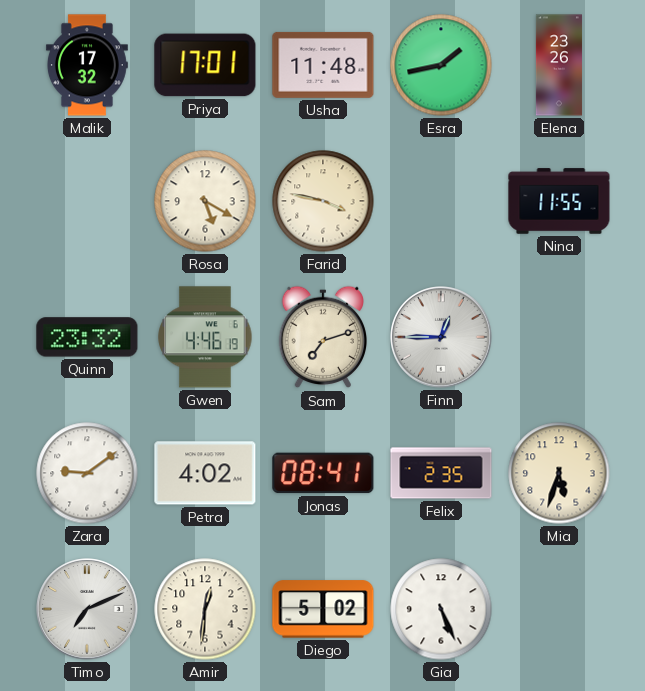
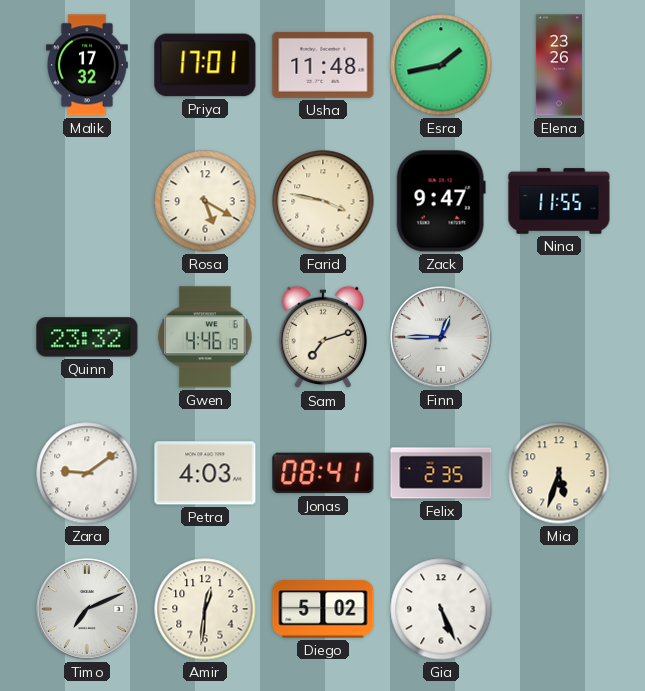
Zack: none -> 9:47 (441, 201)
Petra: 4:02 -> 4:03 (205, 473)
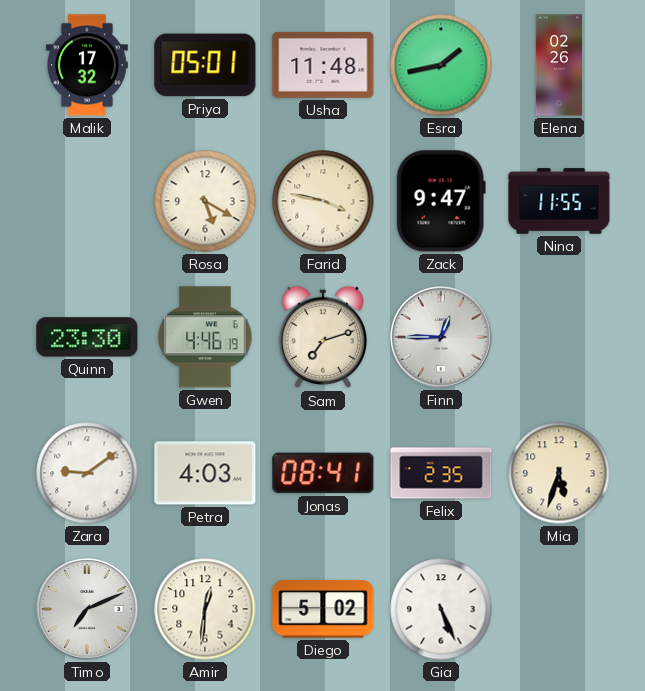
Priya: 17:01 -> 05:01 (205, 65)
Elena: 23:26 -> 02:26 (559, 65)
Quinn: 23:32 -> 23:30 (87, 337)
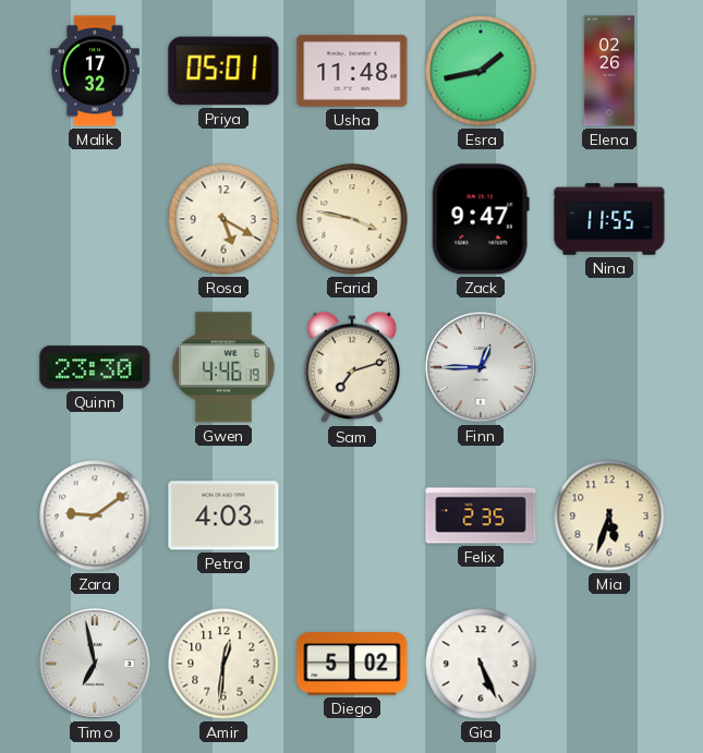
Jonas: 08:41 -> none (323, 473)
Timo: 7:11 -> 6:58 (95, 664)
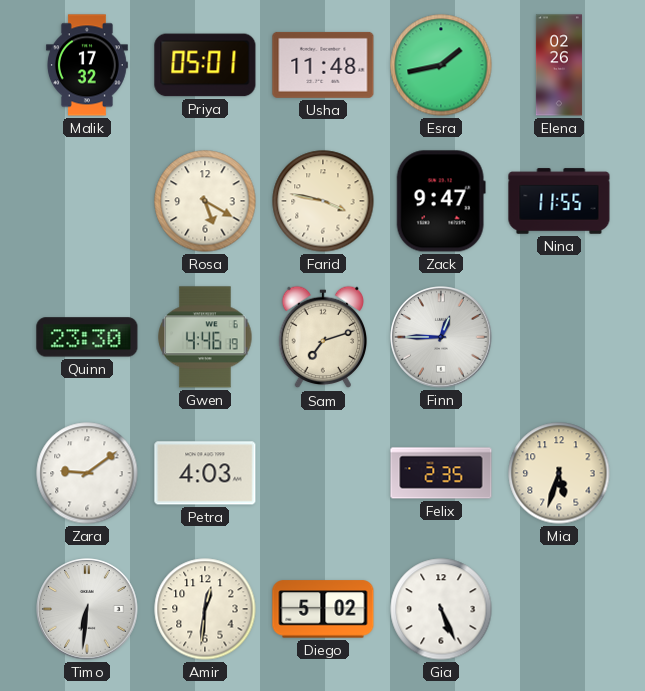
Timo: 6:58 -> 6:31 (87, 609)
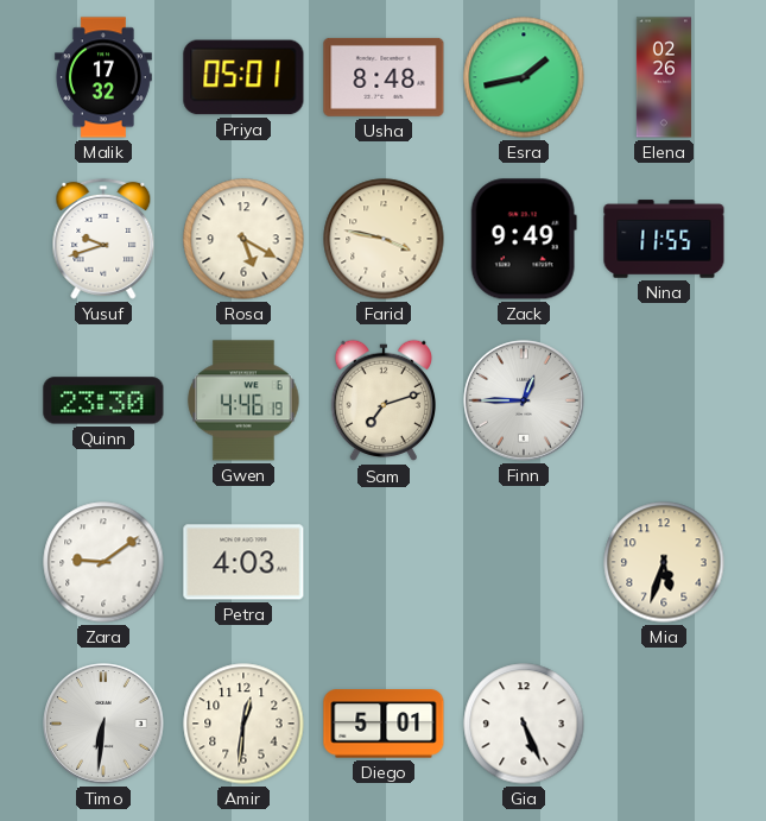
Usha: 11:48 -> 8:48 (384, 77)
Yusuf: none -> 9:42 (103, 239)
Zack: 9:47 -> 9:49 (524, 239)
Felix: 2:35 -> none (441, 473)
Diego: 5:02 -> 5:01 (384, 724)
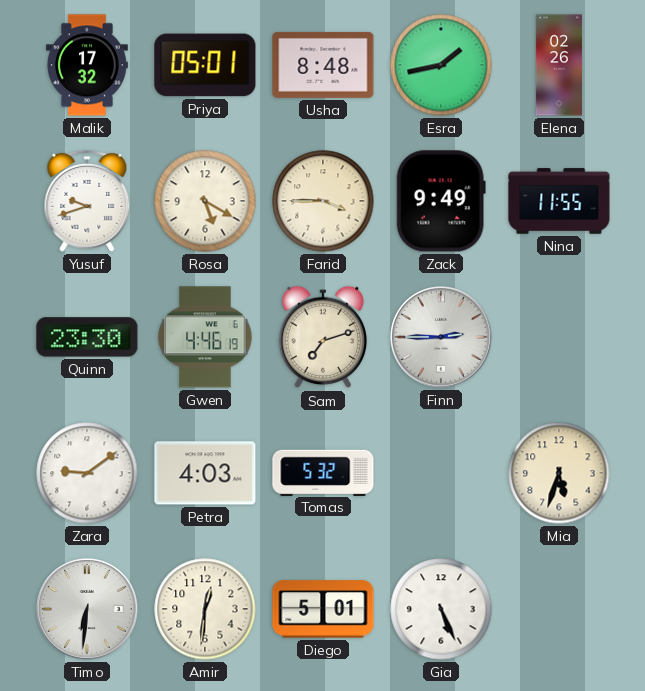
Farid: 3:47 -> 3:45 (323, 201)
Finn: 12:45 -> 2:45 (441, 337)
Tomas: none -> 5:32 (323, 472)
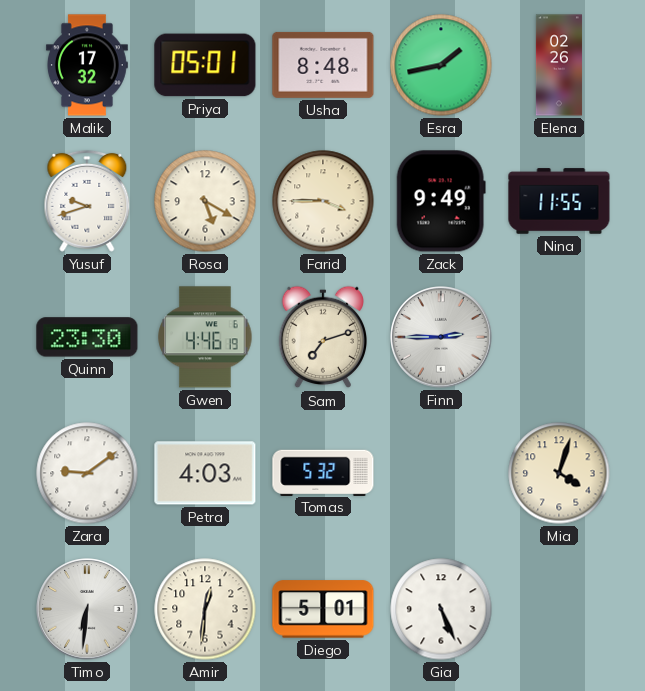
Mia: 5:33 -> 4:03 (559, 473)
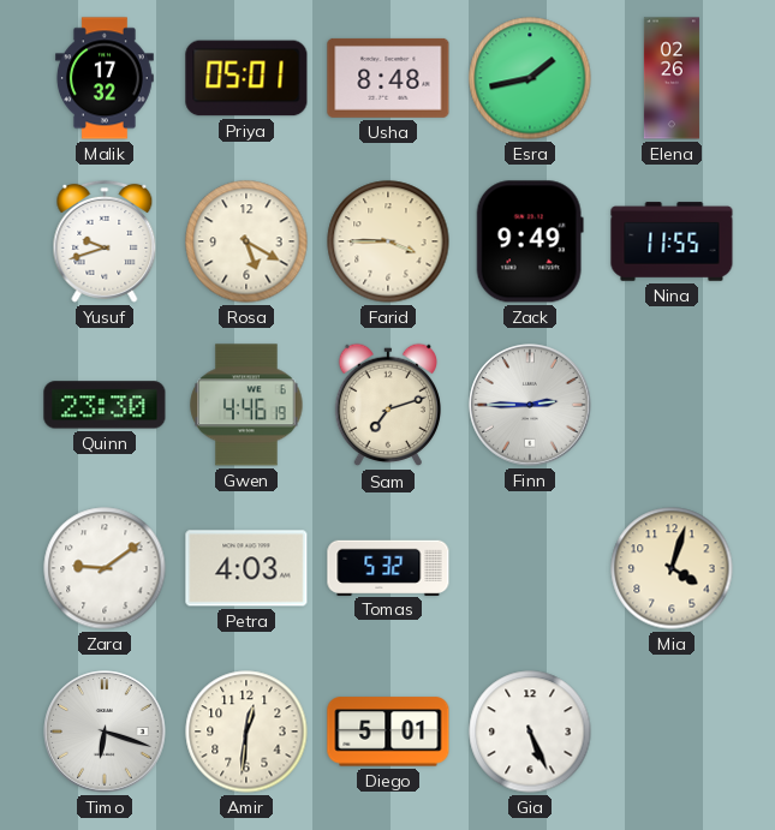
Timo: 6:31 -> 6:18 (105, 732)
